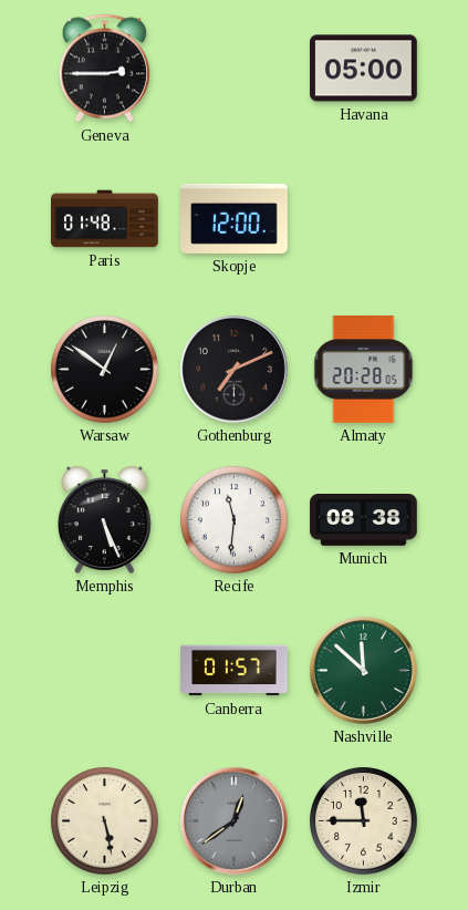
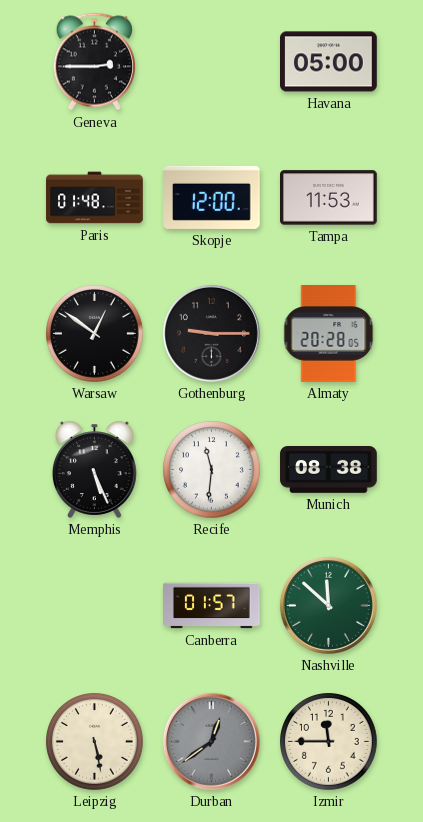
Tampa: none -> 11:53 (329, 198)
Gothenburg: 7:11 -> 9:15 (211, 333)
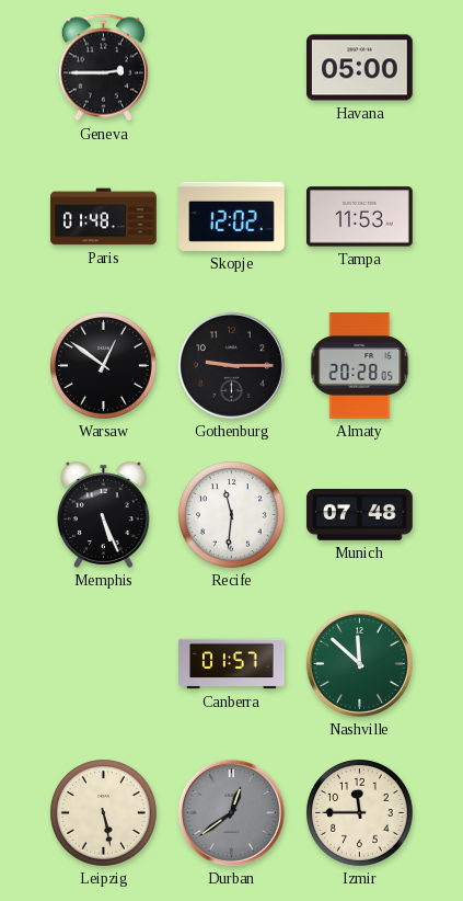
Skopje: 12:00 -> 12:02 (232, 216)
Munich: 08:38 -> 07:48 (360, 515)
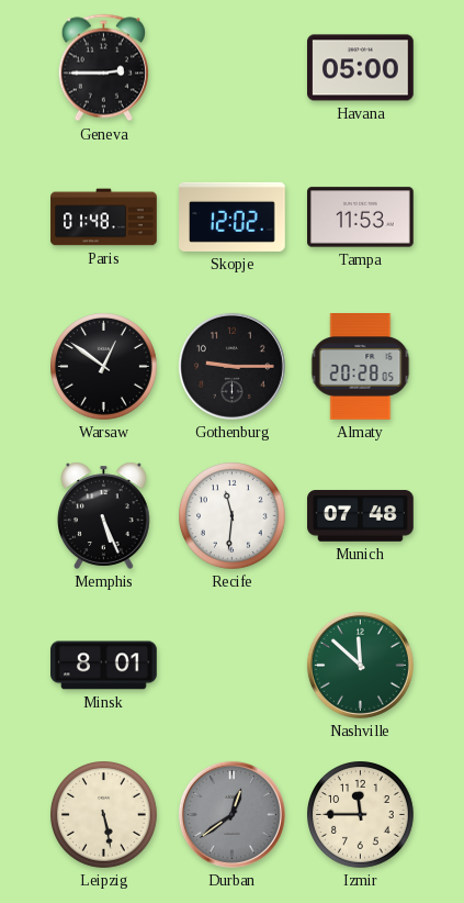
Minsk: none -> 8:01 (104, 666)
Canberra: 01:57 -> none (232, 664)
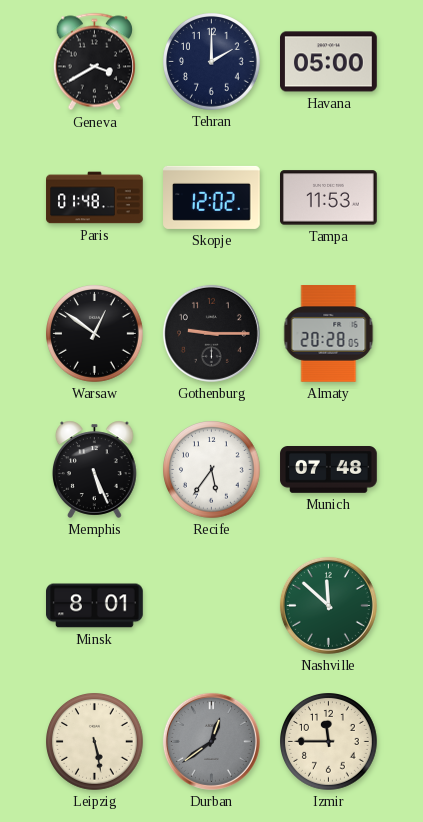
Geneva: 2:45 -> 3:40 (94, 62)
Tehran: none -> 2:00 (212, 62)
Recife: 11:31 -> 5:36 (212, 470)
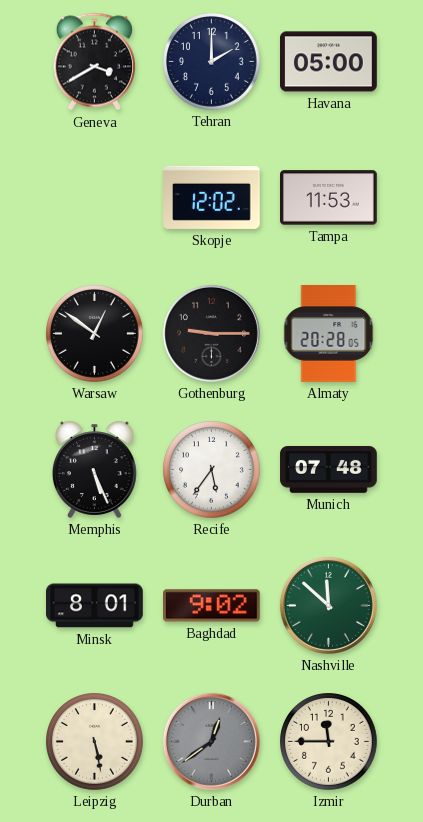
Paris: 01:48 -> none (95, 198)
Baghdad: none -> 9:02 (212, 606)
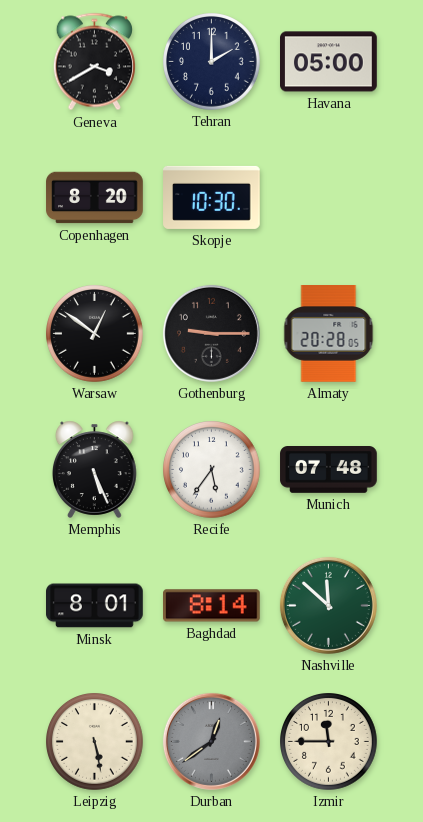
Copenhagen: none -> 8:20 (95, 198)
Skopje: 12:02 -> 10:30 (212, 197)
Tampa: 11:53 -> none (329, 198)
Baghdad: 9:02 -> 8:14 (212, 606)
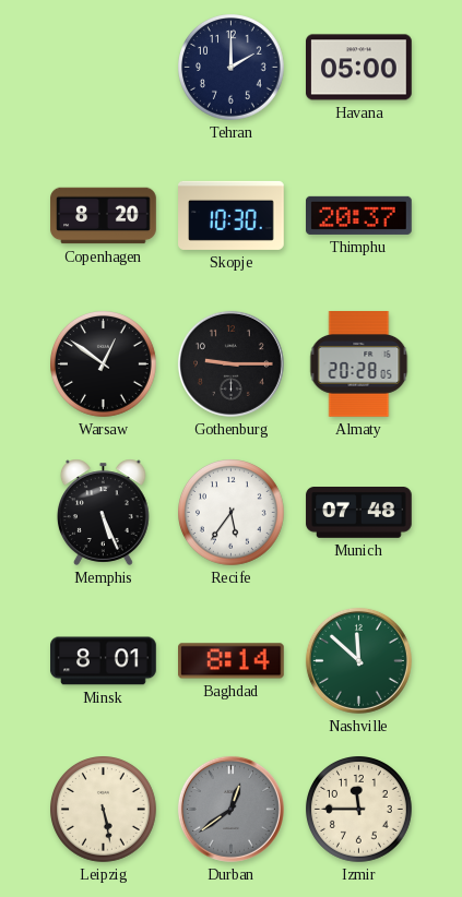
Geneva: 3:40 -> none (94, 62)
Thimphu: none -> 20:37 (359, 215)
